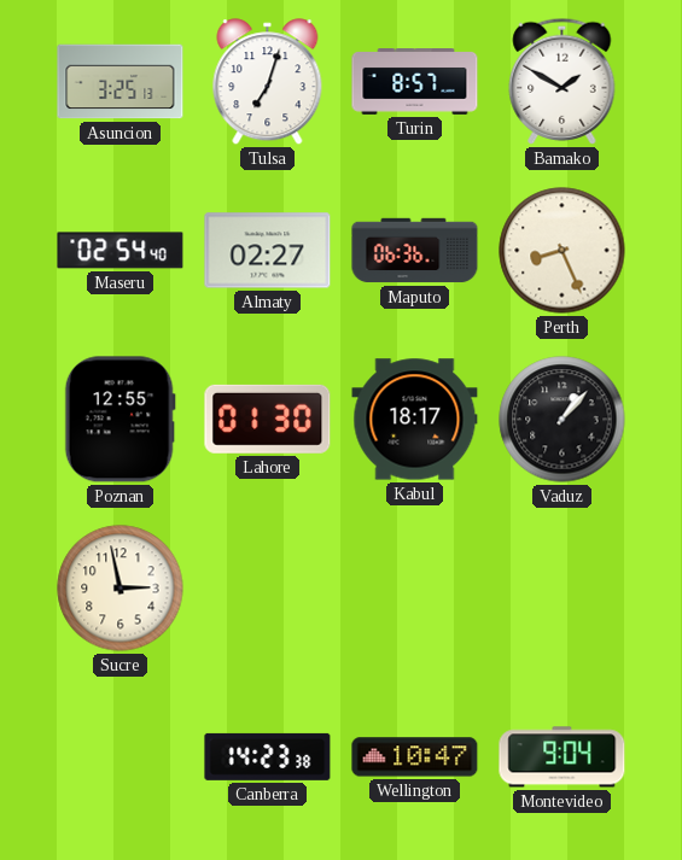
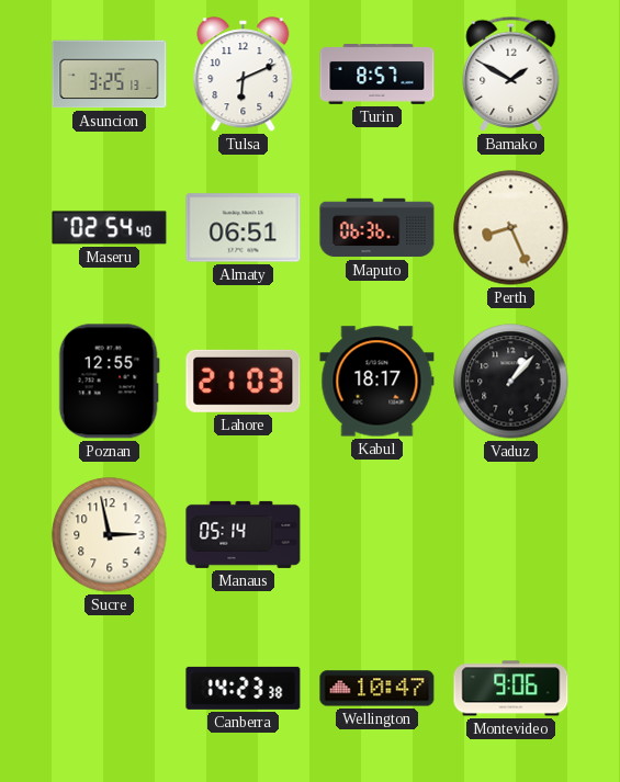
Tulsa: 7:03 -> 6:11 (244, 75)
Almaty: 02:27 -> 06:51 (244, 228)
Lahore: 01:30 -> 21:03 (244, 381)
Manaus: none -> 05:14 (244, 534)
Montevideo: 9:04 -> 9:06 (511, 689)
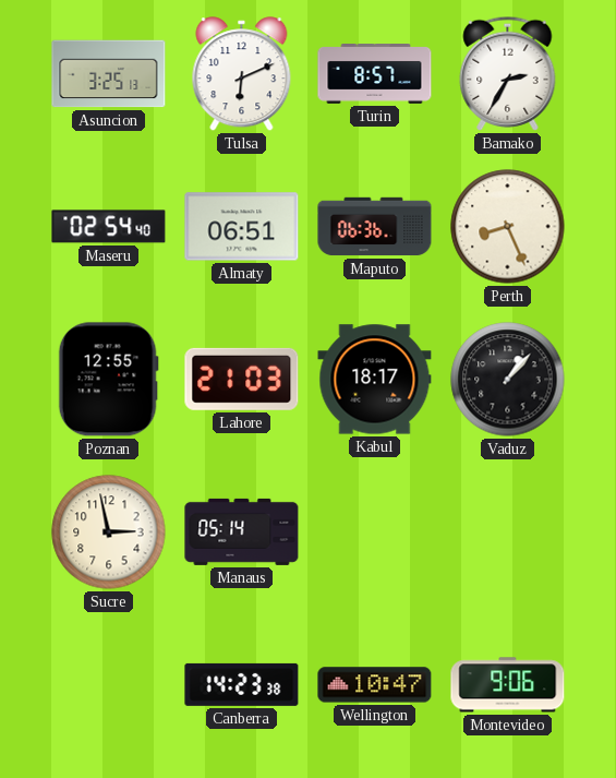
Bamako: 1:50 -> 2:35 (508, 73)
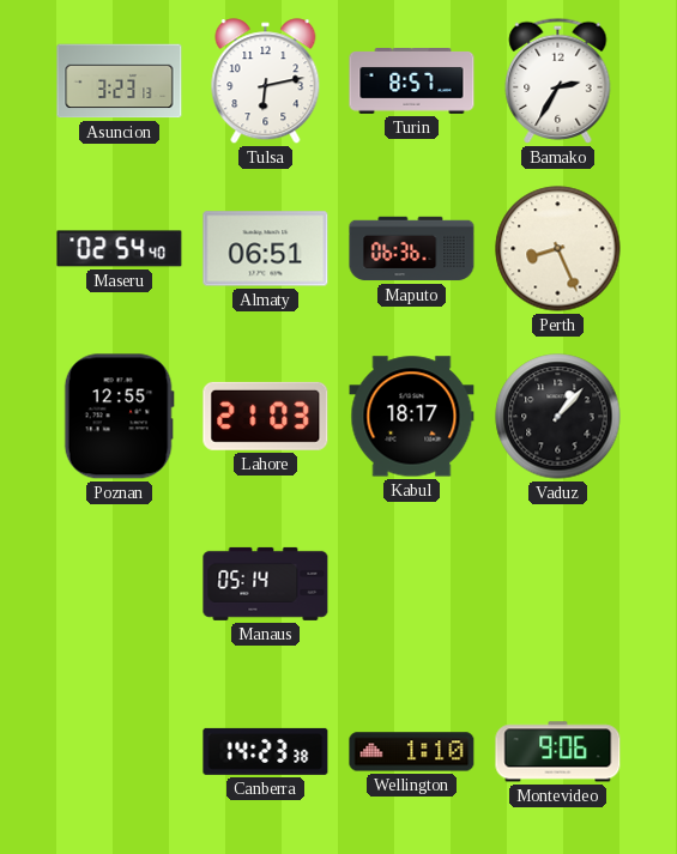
Asuncion: 3:25 -> 3:23 (120, 81)
Tulsa: 6:11 -> 6:13 (266, 81)
Sucre: 2:58 -> none (109, 532)
Wellington: 10:47 -> 1:10 (412, 752)
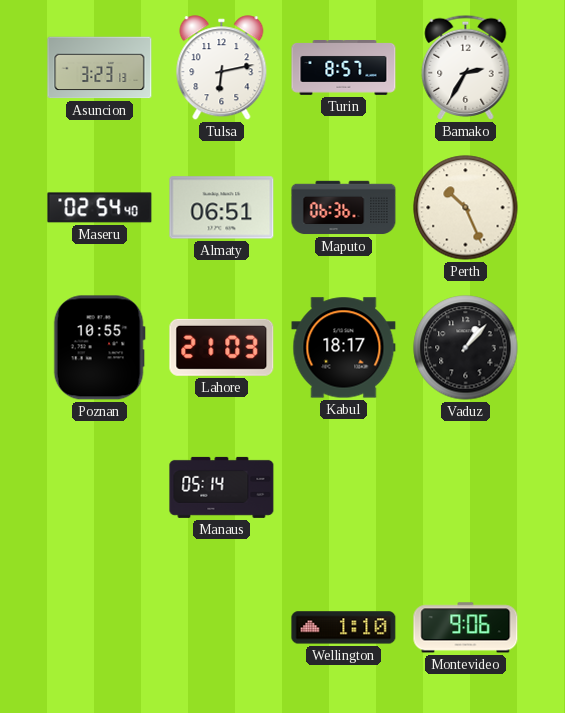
Perth: 8:26 -> 10:26 (466, 208)
Poznan: 12:55 -> 10:55 (99, 348)
Canberra: 14:23 -> none (266, 751)
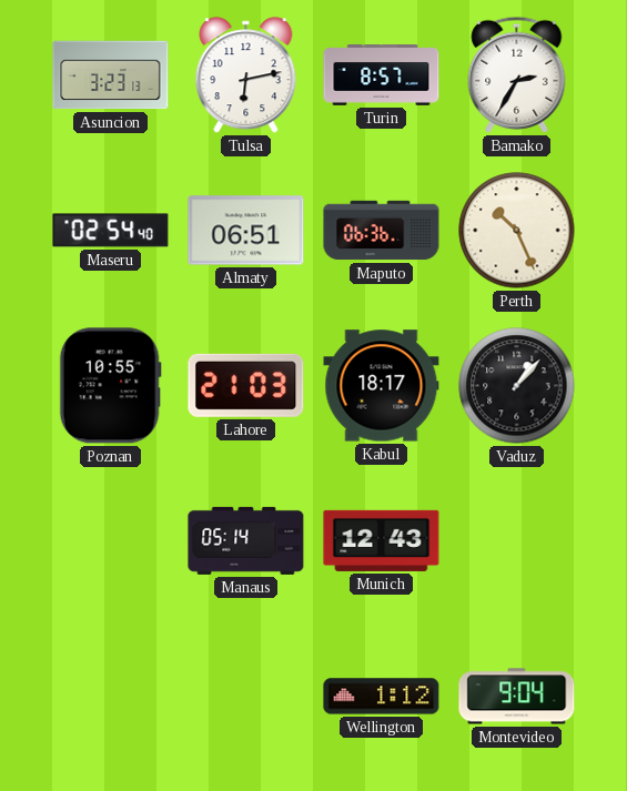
Munich: none -> 12:43 (382, 540)
Wellington: 1:10 -> 1:12 (382, 697)
Montevideo: 9:06 -> 9:04 (517, 697)
